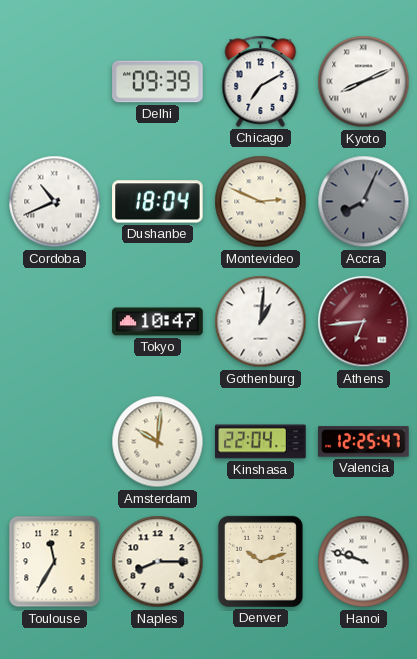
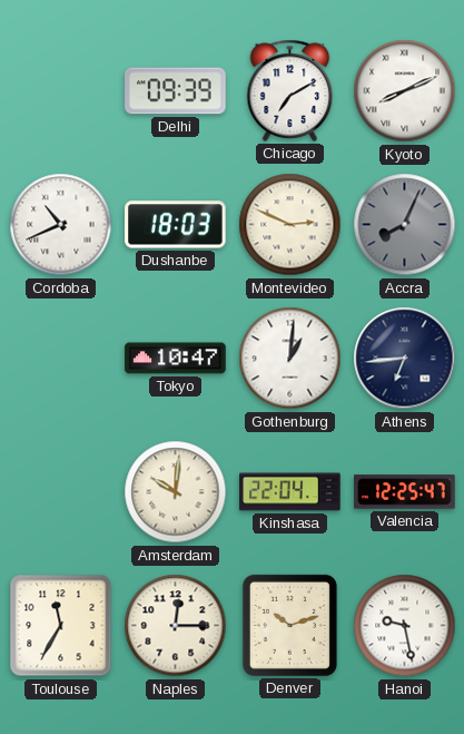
Dushanbe: 18:04 -> 18:03 (176, 225)
Athens dial: burgundy -> navy (405, 359)
Naples: 8:15 -> 12:15 (176, 626)
Hanoi: 9:48 -> 9:28 (405, 626)
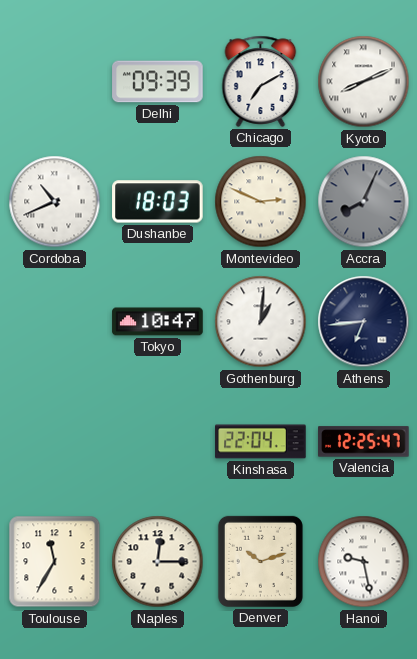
Amsterdam: 10:01 -> none (176, 492)
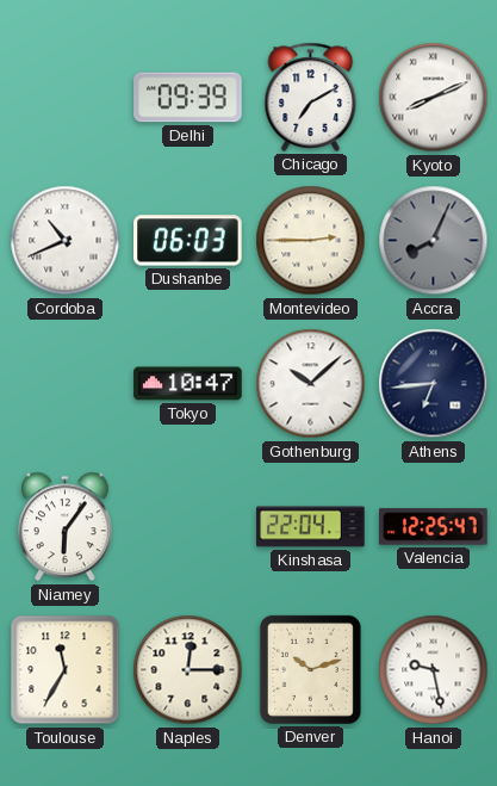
Dushanbe: 18:03 -> 06:03 (188, 241)
Montevideo: 2:49 -> 2:45 (311, 241)
Gothenburg: 1:01 -> 10:08 (311, 384)
Niamey: none -> 6:06 (64, 527)
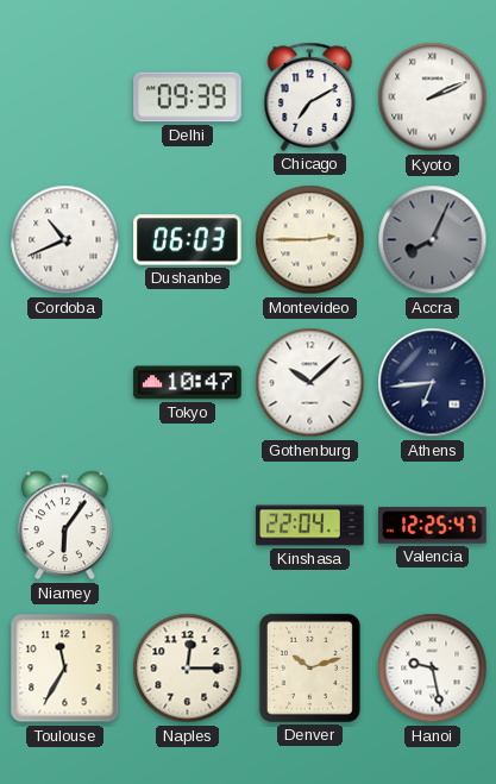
Kyoto: 8:11 -> 2:11 (433, 98)
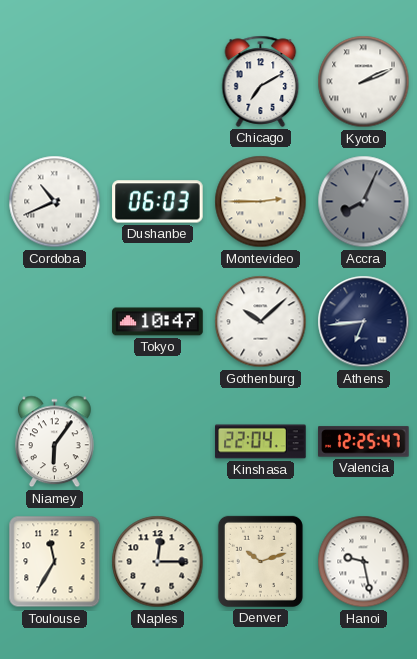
Delhi: 09:39 -> none (188, 98)
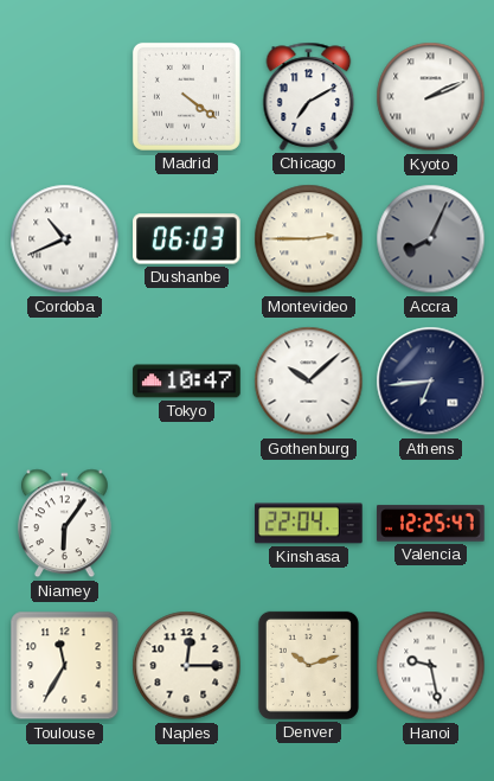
Madrid: none -> 4:21 (186, 96)
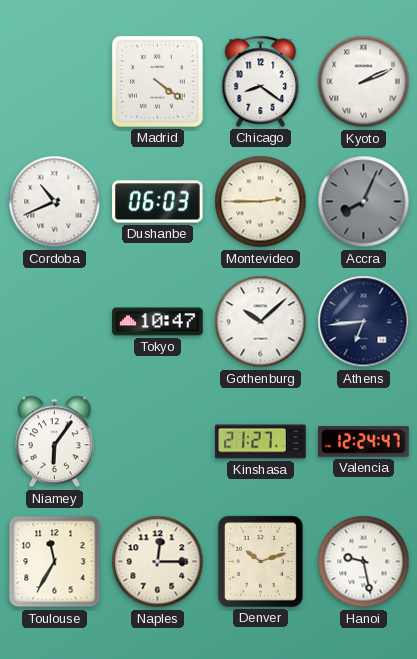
Chicago: 7:10 -> 8:21 (261, 81)
Kinshasa: 22:04 -> 21:27 (261, 442)
Valencia: 12:25 -> 12:24 (364, 442)
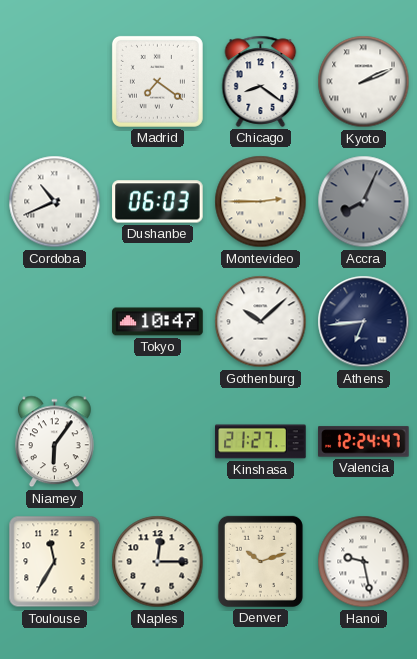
Madrid: 4:21 -> 7:21 (157, 81)
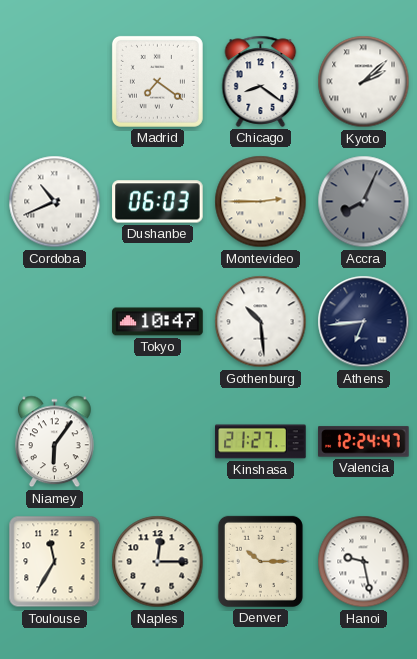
Kyoto: 2:11 -> 2:08 (364, 82)
Gothenburg: 10:08 -> 10:29 (261, 322)
Denver: 10:12 -> 10:15 (260, 561)
